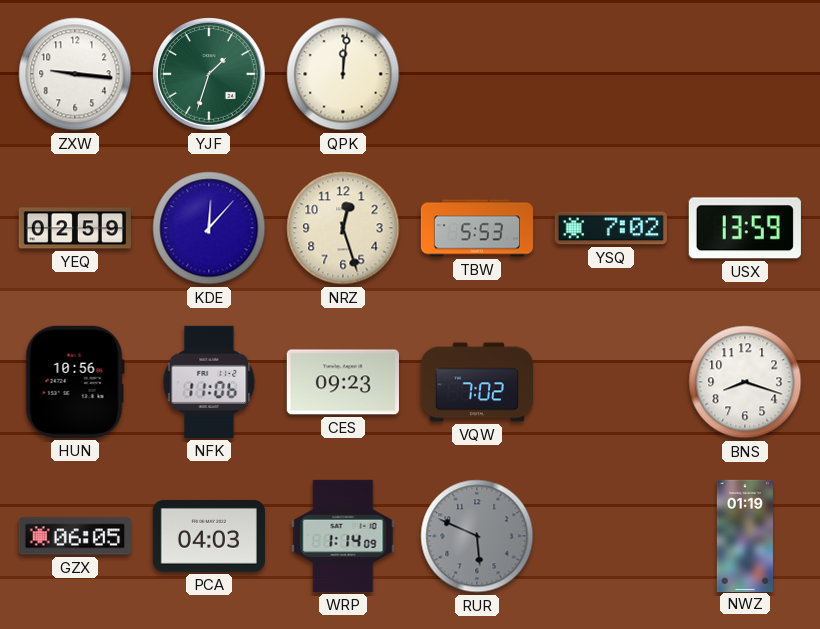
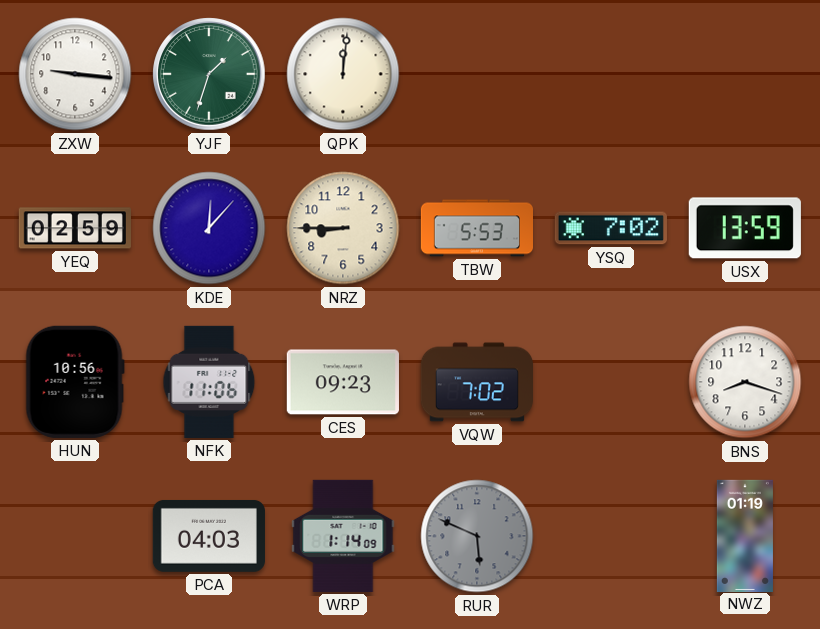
NRZ: 12:27 -> 8:45 (343, 228)
GZX: 06:05 -> none (75, 536)
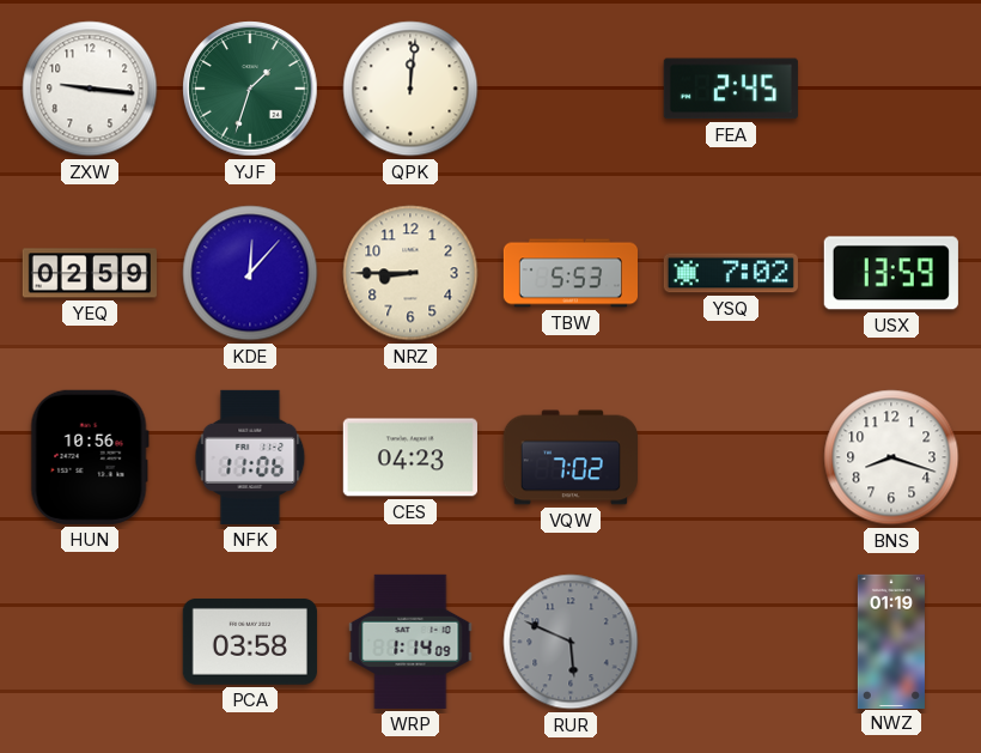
FEA: none -> 2:45 (731, 89)
CES: 09:23 -> 04:23 (410, 457)
PCA: 04:03 -> 03:58 (250, 642)
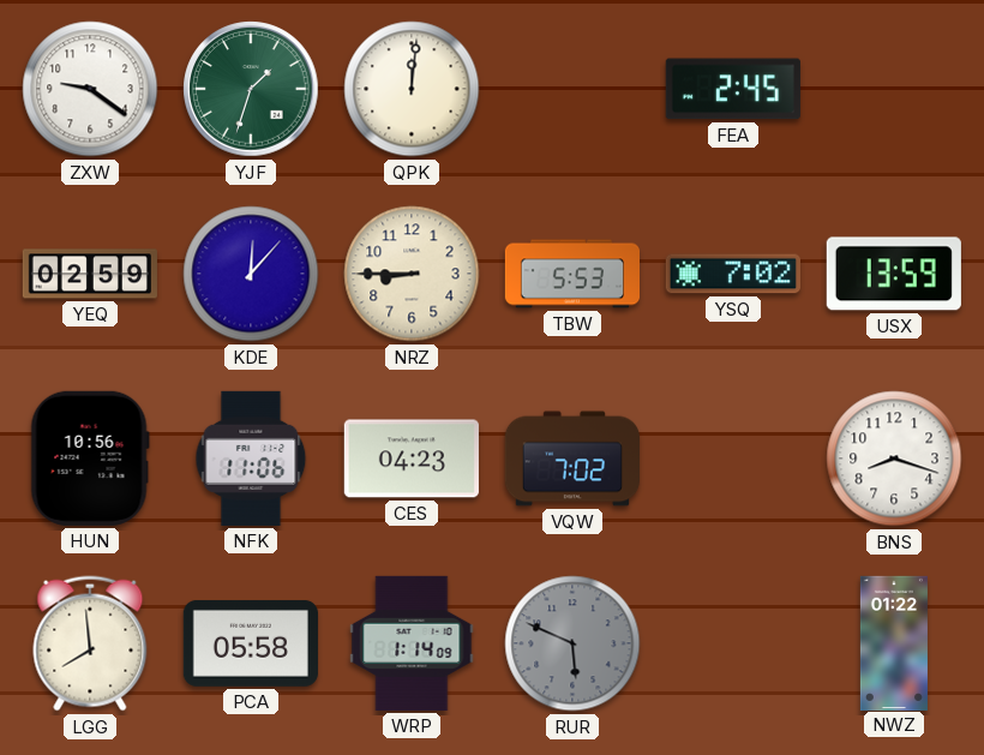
ZXW: 9:16 -> 9:21 (90, 89)
LGG: none -> 7:59 (90, 643)
PCA: 03:58 -> 05:58 (251, 643)
NWZ: 01:19 -> 01:22 (894, 642)
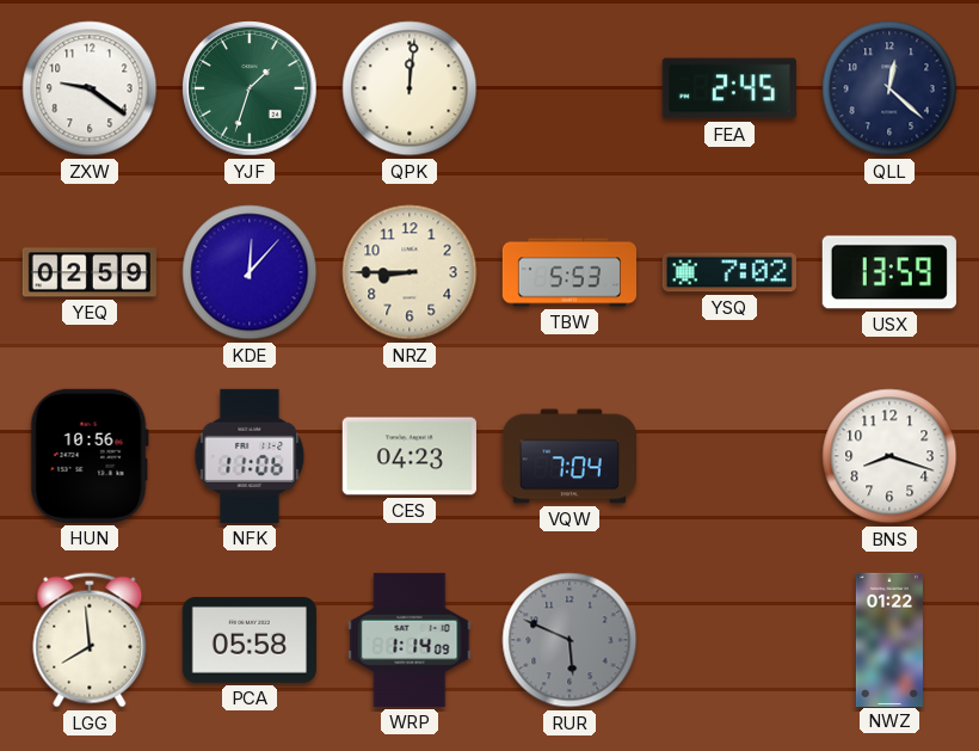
QLL: none -> 12:22 (889, 88)
VQW: 7:02 -> 7:04 (568, 456)
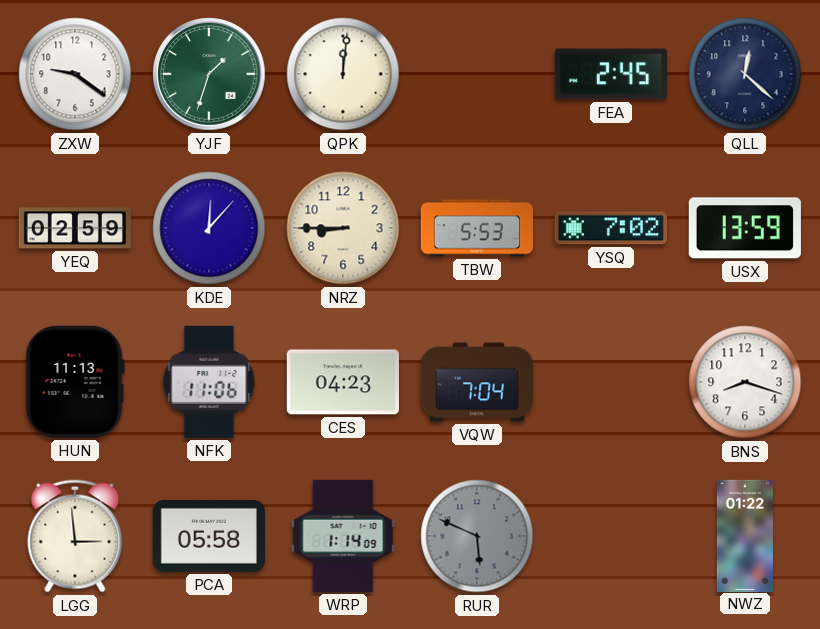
HUN: 10:56 -> 11:13 (75, 382)
LGG: 7:59 -> 2:59 (75, 536)
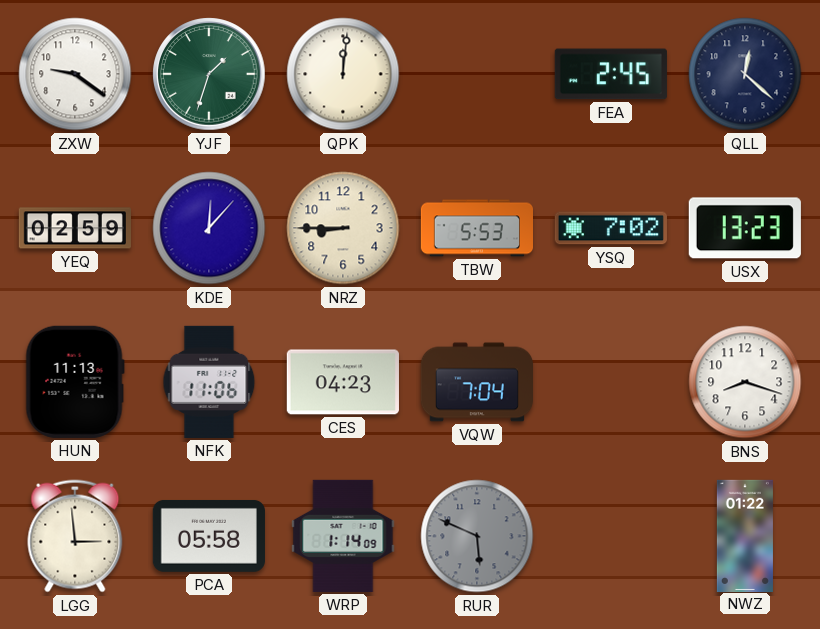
USX: 13:59 -> 13:23 (745, 228)
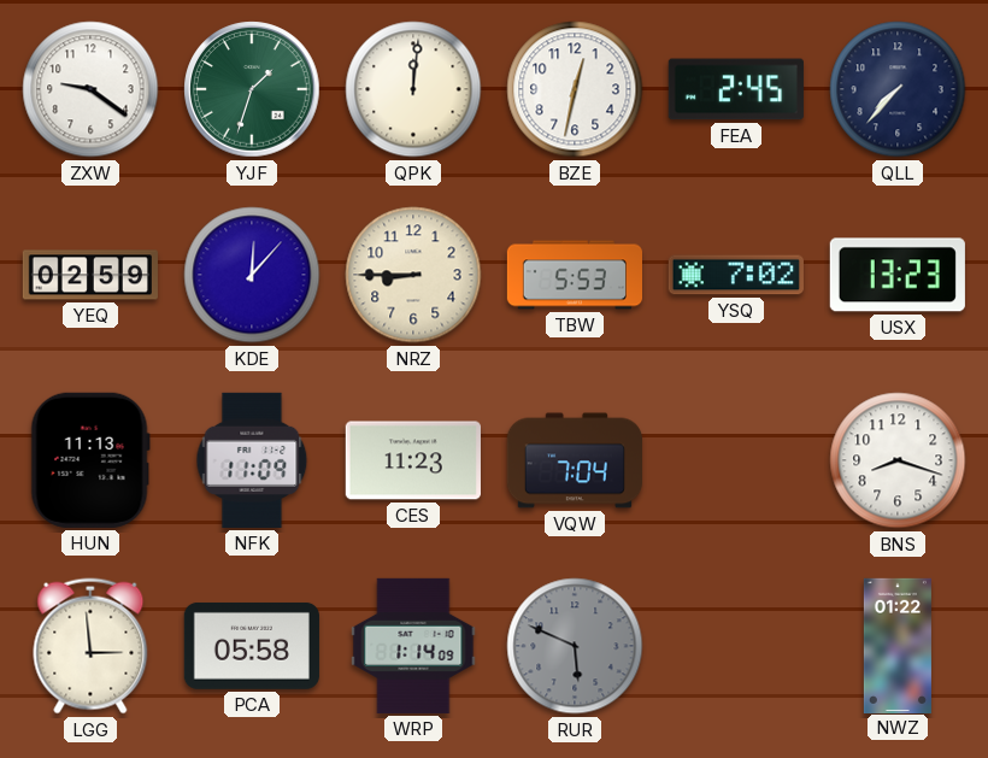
BZE: none -> 12:32 (575, 89)
QLL: 12:22 -> 7:37 (898, 89)
NFK: 11:06 -> 11:09 (252, 460)
CES: 04:23 -> 11:23 (413, 460)
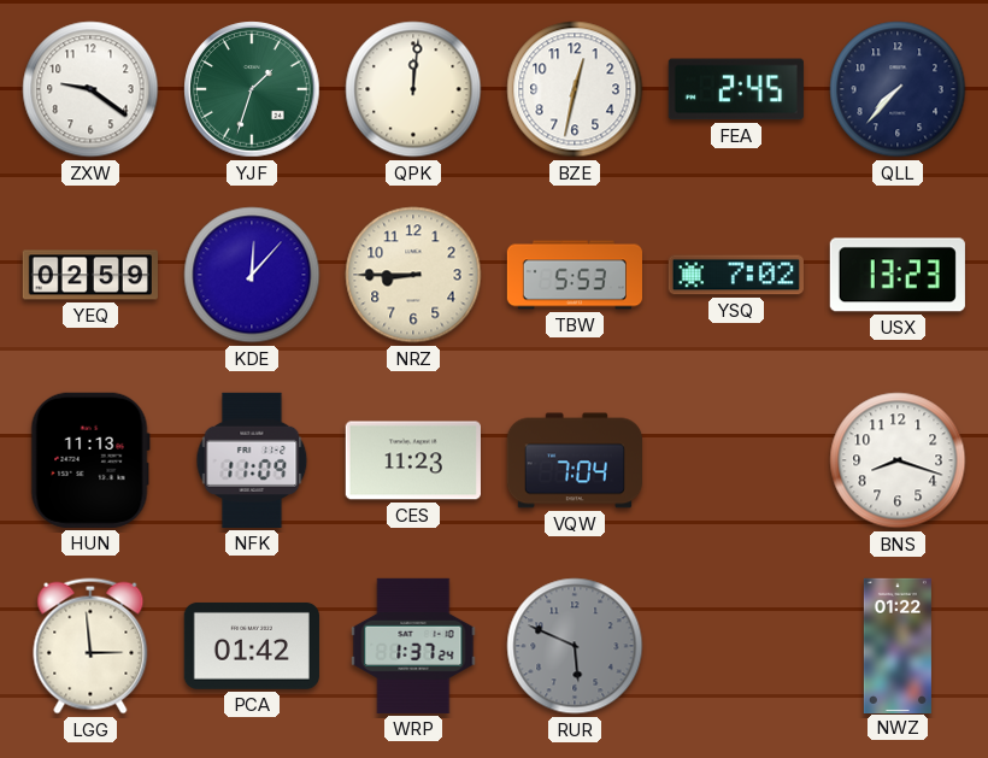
PCA: 05:58 -> 01:42 (252, 646)
WRP: 1:14 -> 1:37 (413, 646)
